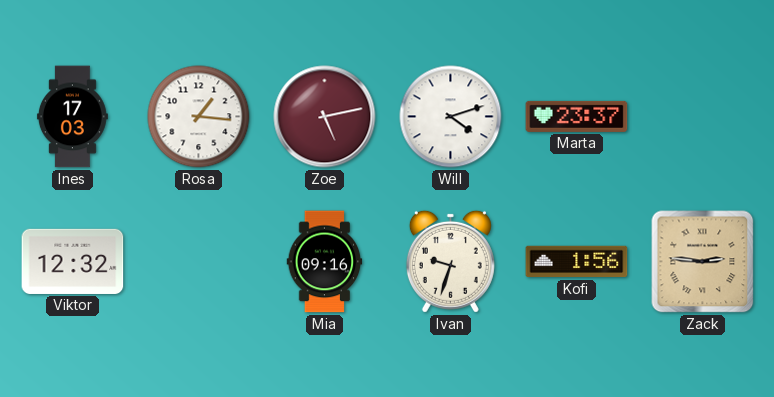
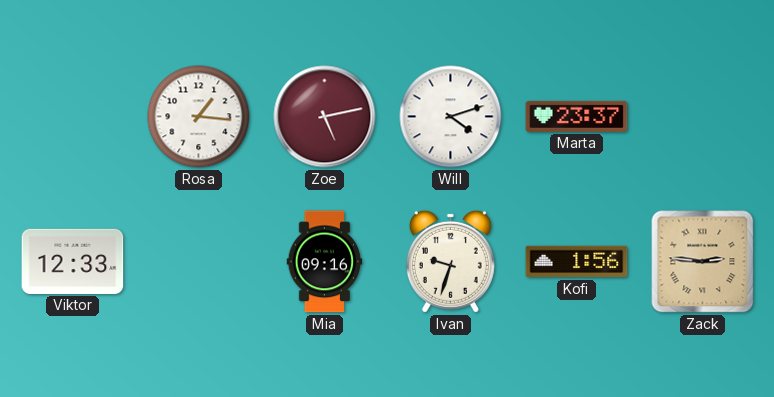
Ines: 17:03 -> none (72, 117)
Viktor: 12:32 -> 12:33 (73, 261)
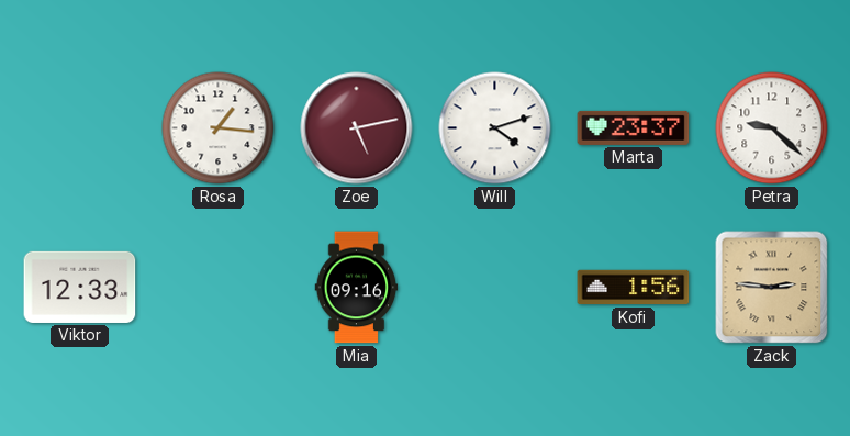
Petra: none -> 9:22 (772, 128)
Ivan: 9:33 -> none (450, 261)
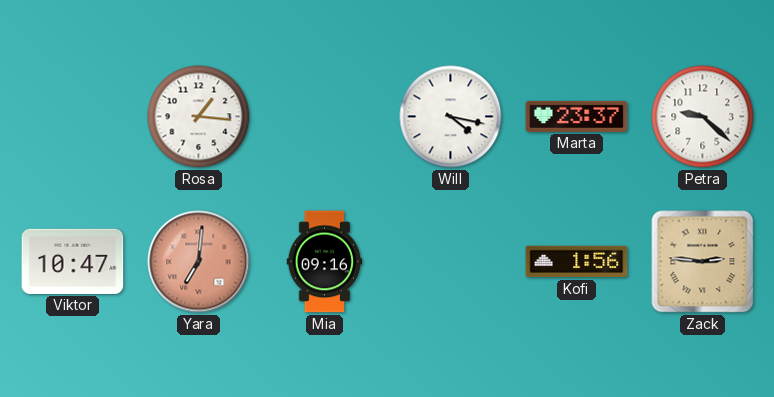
Zoe: 5:13 -> none (357, 128)
Will: 4:12 -> 4:17 (451, 117)
Viktor: 12:33 -> 10:47 (73, 261)
Yara: none -> 7:01 (199, 262)
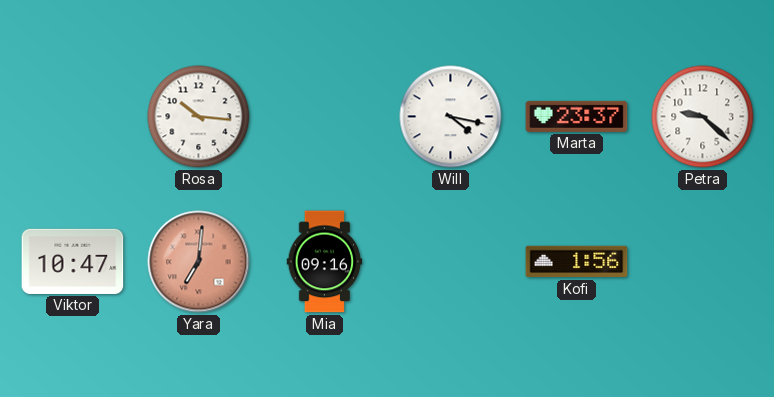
Rosa: 1:16 -> 10:16 (199, 117)
Zack: 2:46 -> none (703, 262)
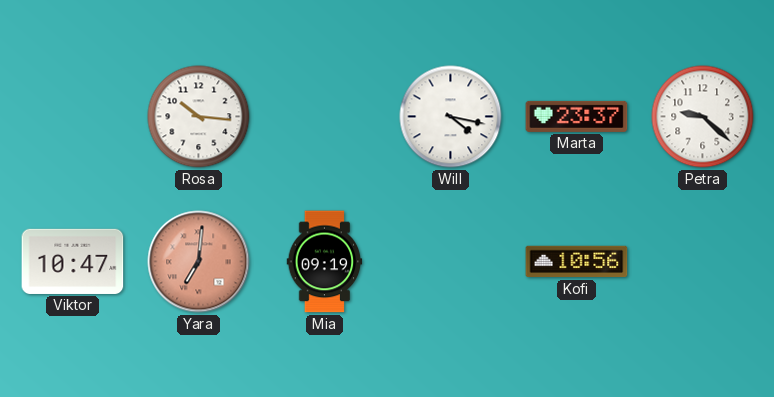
Mia: 09:16 -> 09:19 (325, 262)
Kofi: 1:56 -> 10:56 (577, 262)
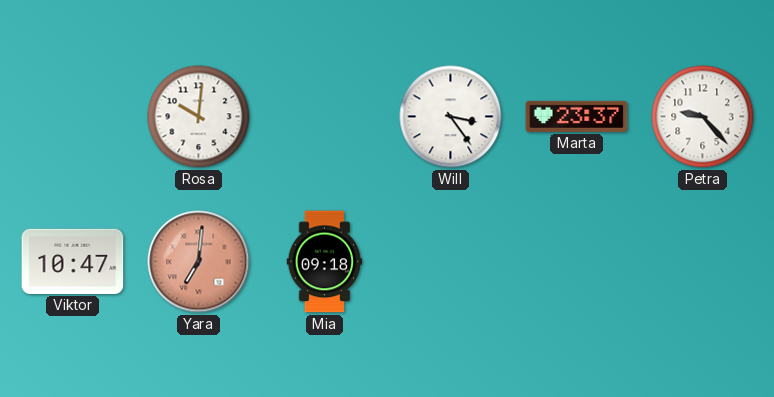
Rosa: 10:16 -> 10:01 (199, 117)
Will: 4:17 -> 3:24 (451, 117)
Petra: 9:22 -> 9:23 (703, 117)
Mia: 09:19 -> 09:18 (325, 262)
Kofi: 10:56 -> none (577, 262)
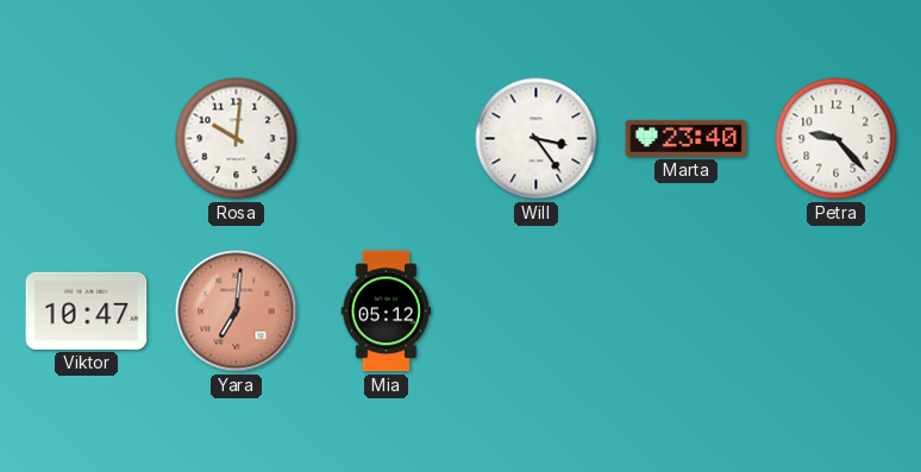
Marta: 23:37 -> 23:40 (687, 138)
Mia: 09:18 -> 05:12 (387, 311)
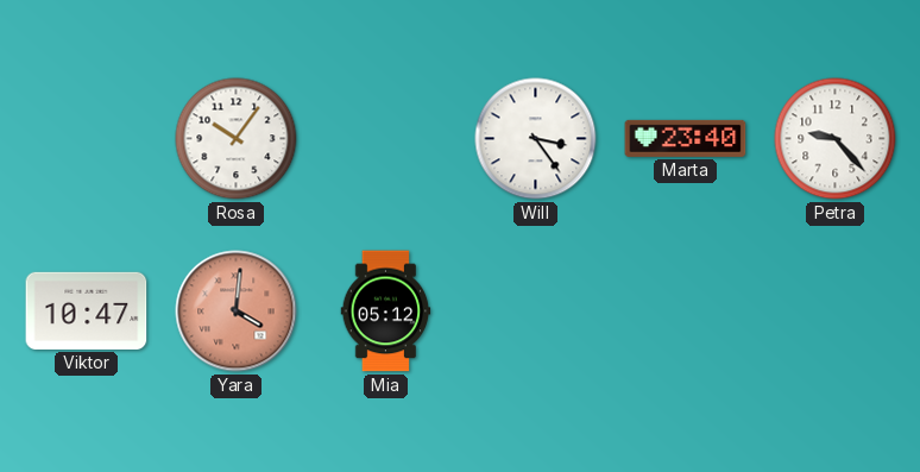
Rosa: 10:01 -> 10:06 (237, 139)
Yara: 7:01 -> 4:01 (237, 311)
